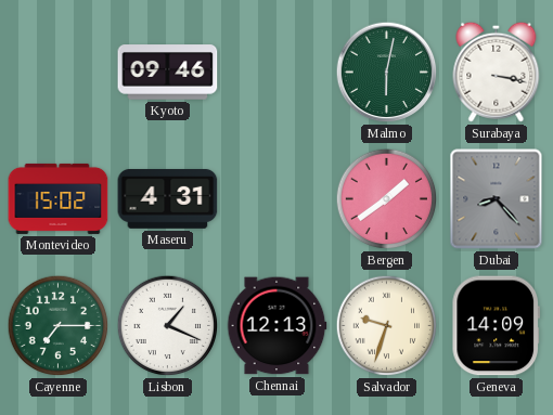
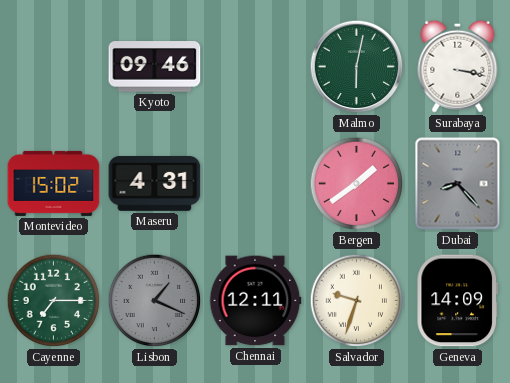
Lisbon dial: white -> grey (155, 301)
Chennai: 12:13 -> 12:11 (255, 301)
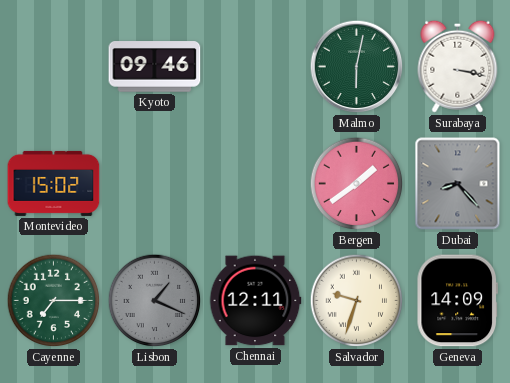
Maseru: 4:31 -> none (155, 183)
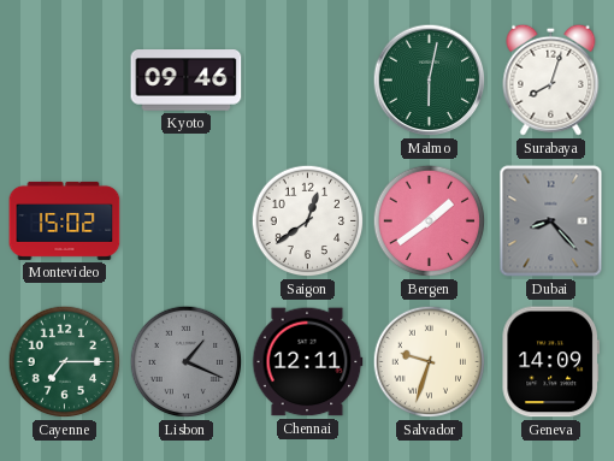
Surabaya: 3:17 -> 8:03 (551, 79)
Saigon: none -> 12:39 (308, 221)
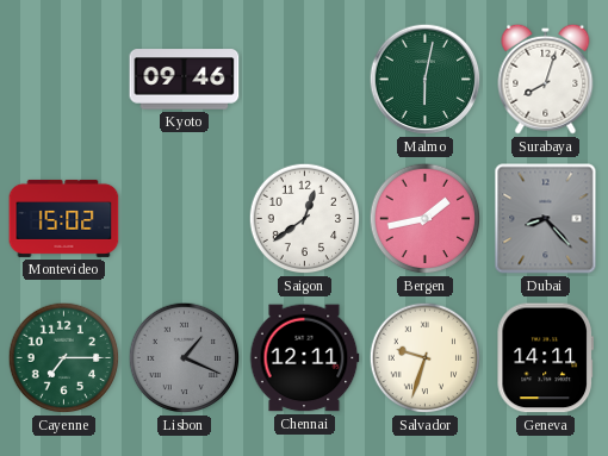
Bergen: 1:39 -> 1:43 (426, 219)
Geneva: 14:09 -> 14:11 (545, 358)
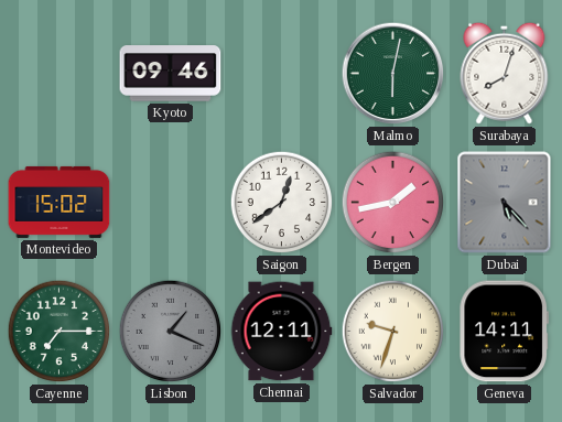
Dubai: 8:23 -> 5:23 (505, 203)
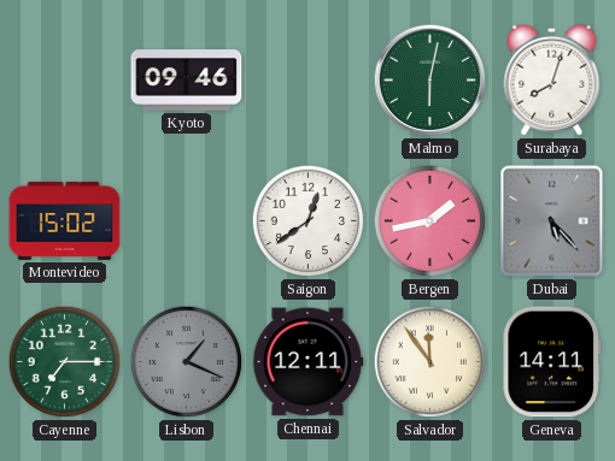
Salvador: 9:33 -> 11:54 (430, 362)
